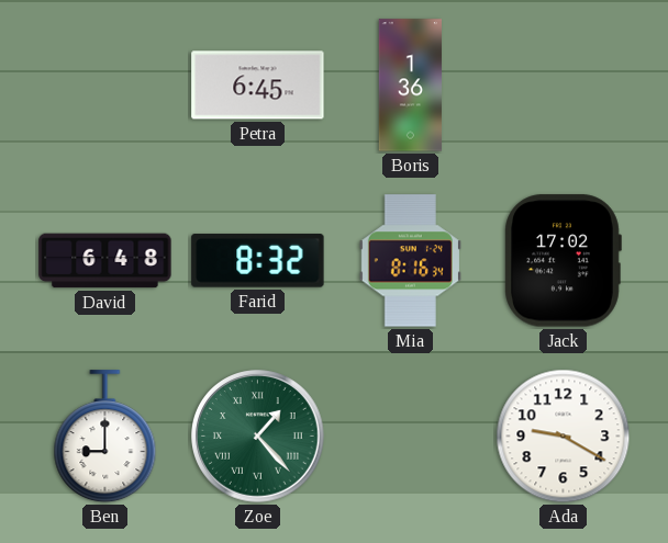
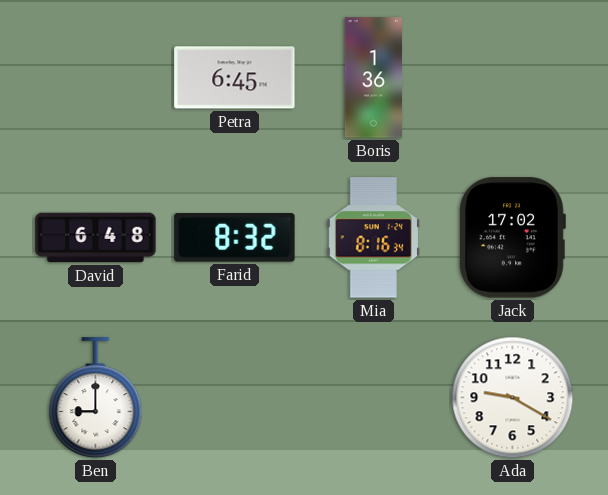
Zoe: 1:23 -> none (258, 437)
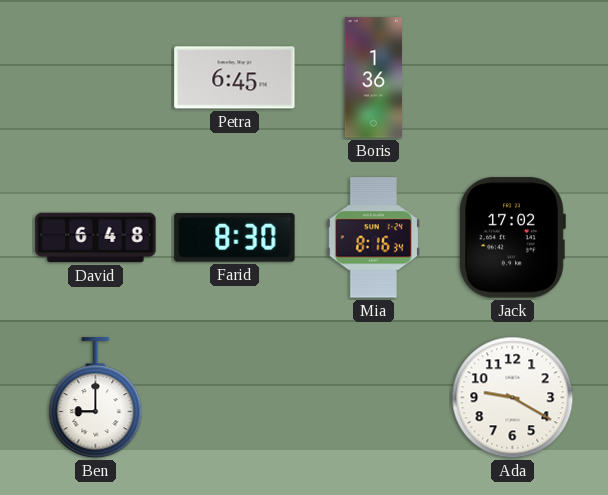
Farid: 8:32 -> 8:30 (235, 238)
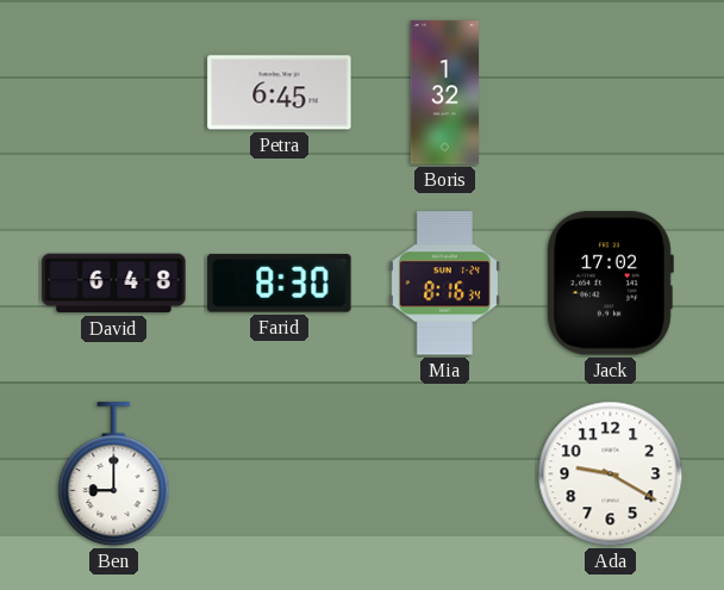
Boris: 1:36 -> 1:32 (444, 93)
